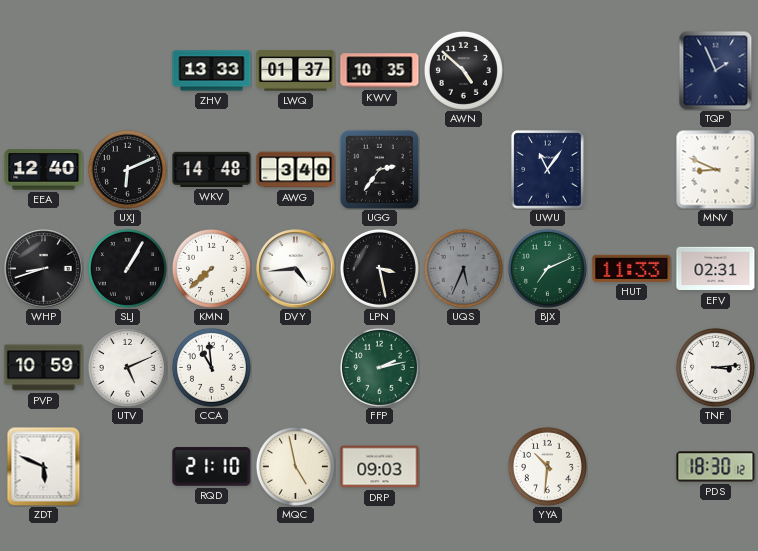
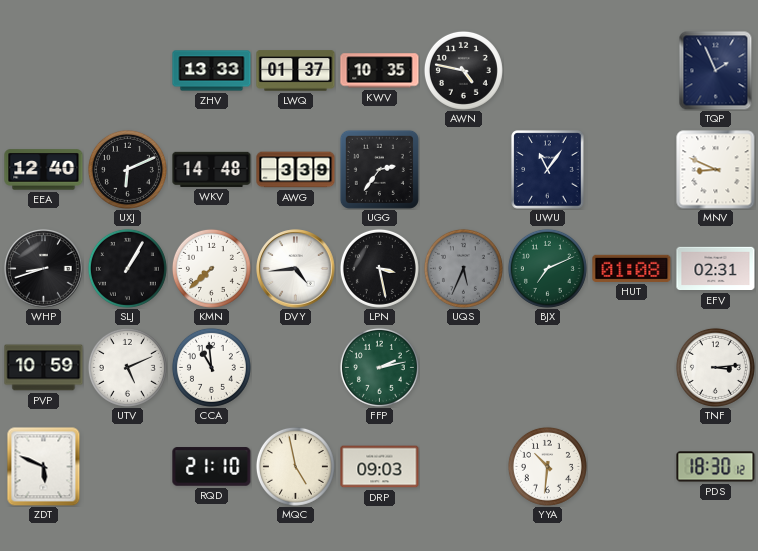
AWN: 4:52 -> 4:47 (463, 70)
AWG: 3:40 -> 3:39 (296, 170)
HUT: 11:33 -> 01:08 (632, 268)
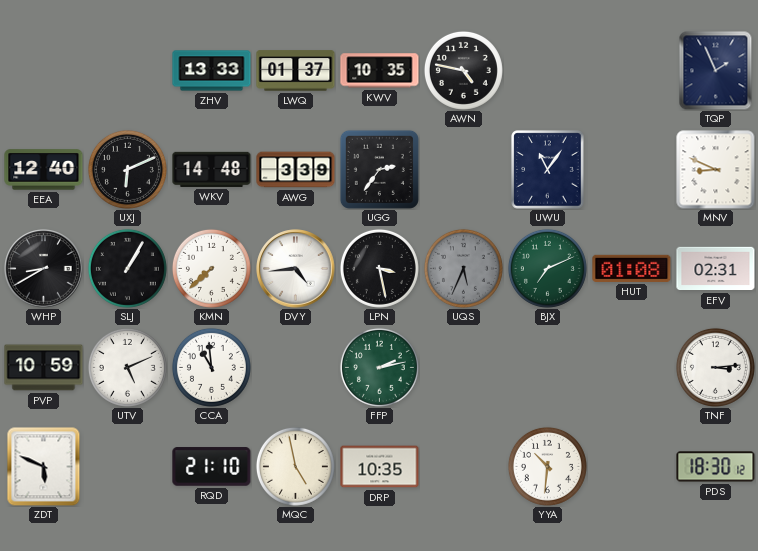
WHP: 8:42 -> 8:40 (44, 269)
DRP: 09:03 -> 10:35 (380, 467)
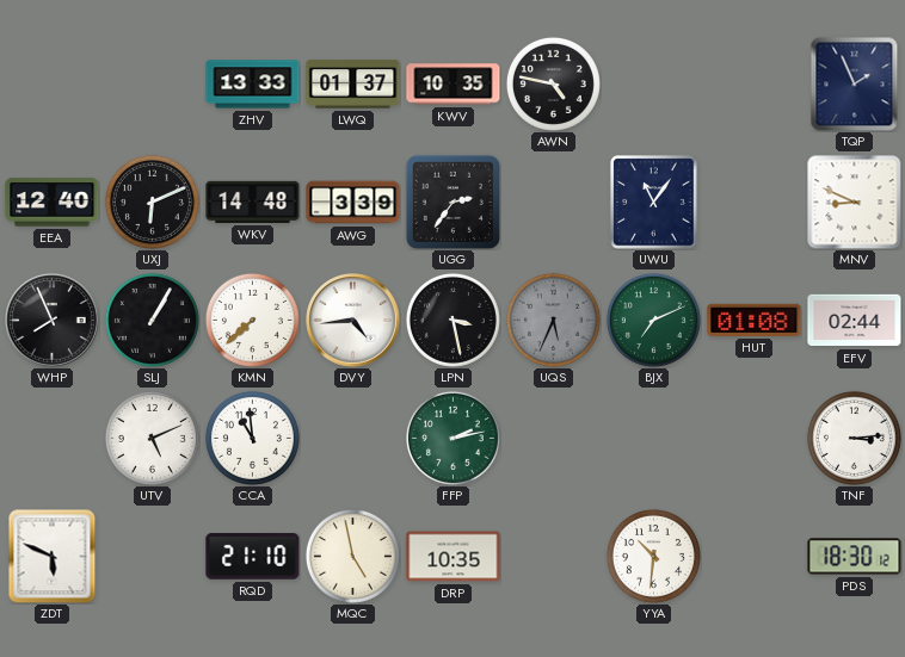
WHP: 8:40 -> 7:56 (53, 321)
EFV: 02:31 -> 02:44 (855, 321)
PVP: 10:59 -> none (44, 368)
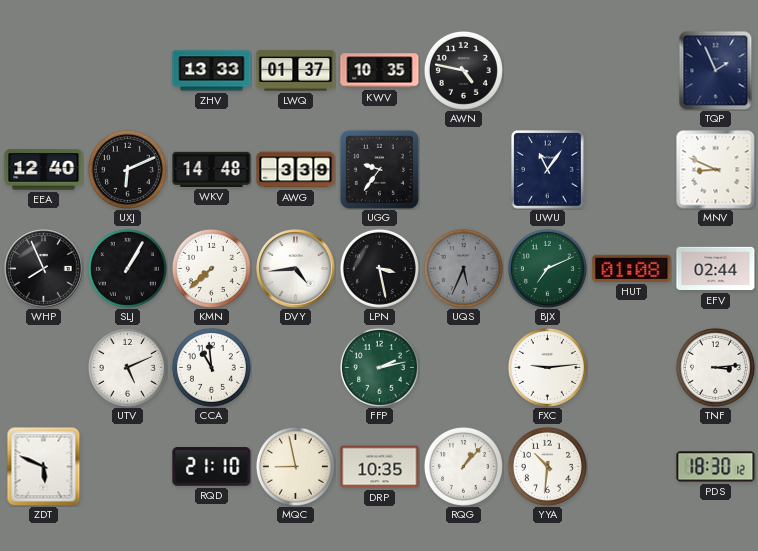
UGG: 2:36 -> 9:36 (379, 169)
FXC: none -> 9:14 (547, 367)
MQC: 4:58 -> 8:58 (295, 466)
RQG: none -> 1:07 (463, 466)
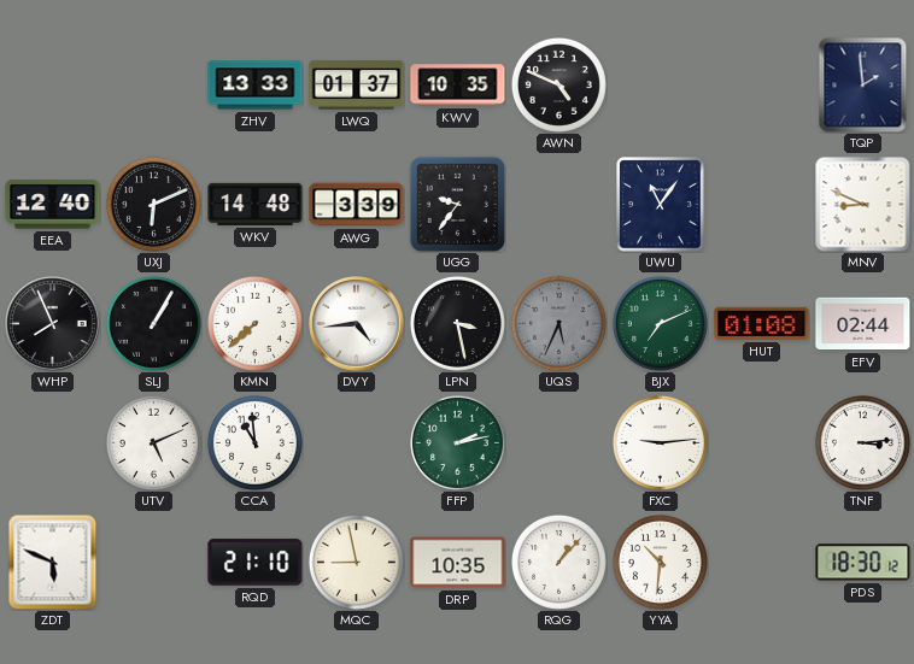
AWN: 4:47 -> 4:49 (558, 84)
TQP: 1:56 -> 1:59 (863, 84)
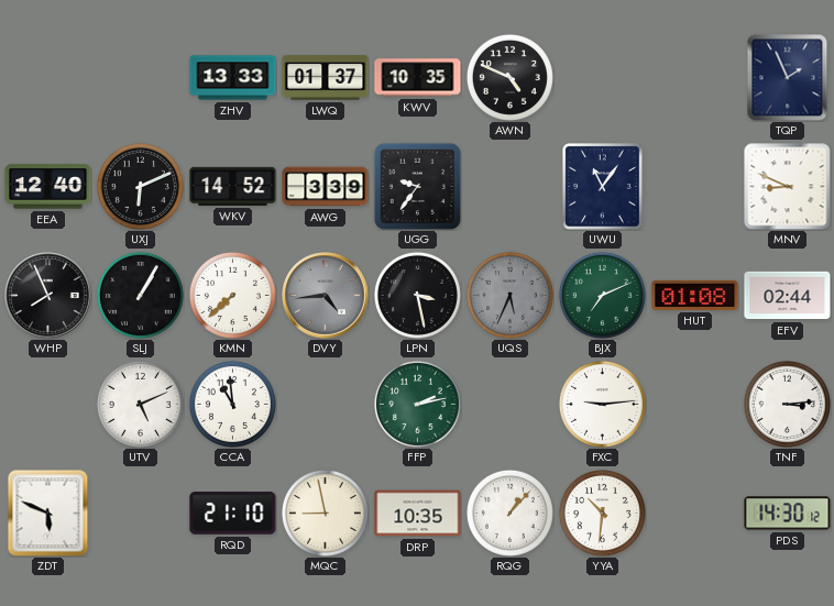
TQP: 1:59 -> 1:56 (788, 77)
WKV: 14:48 -> 14:52 (233, 186)
DVY dial: white -> grey (326, 296)
PDS: 18:30 -> 14:30 (788, 514)
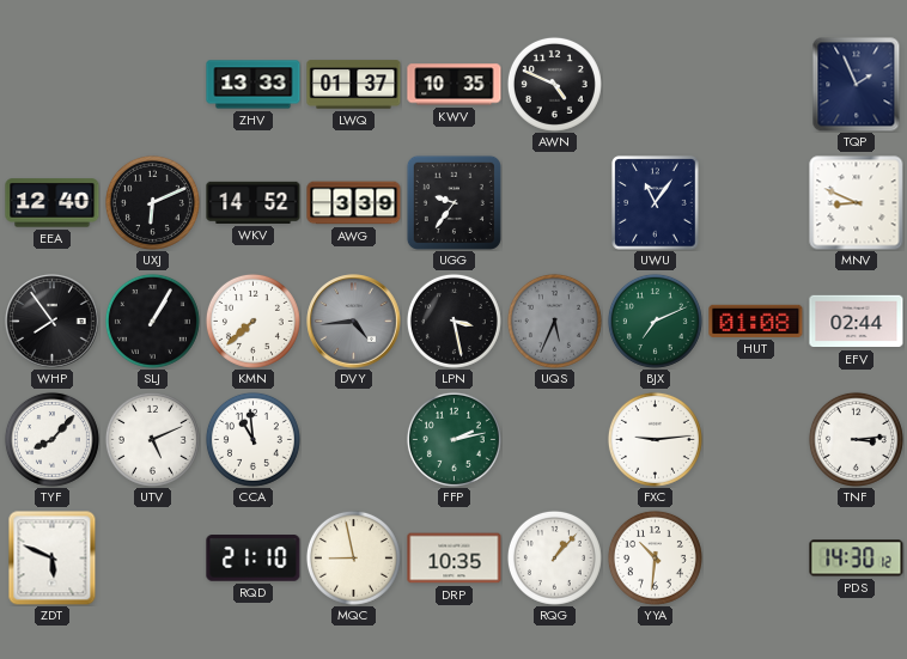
WHP: 7:56 -> 7:54 (53, 322)
TYF: none -> 8:07 (51, 439)
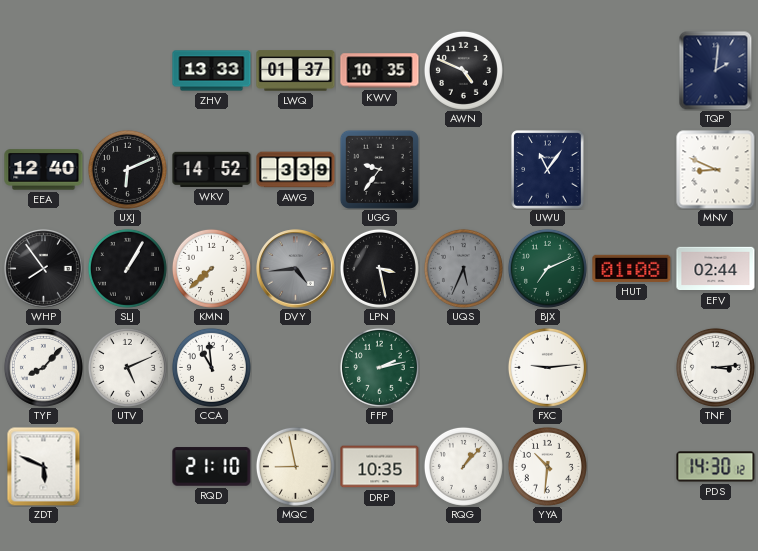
TQP: 1:56 -> 2:01 (716, 70)
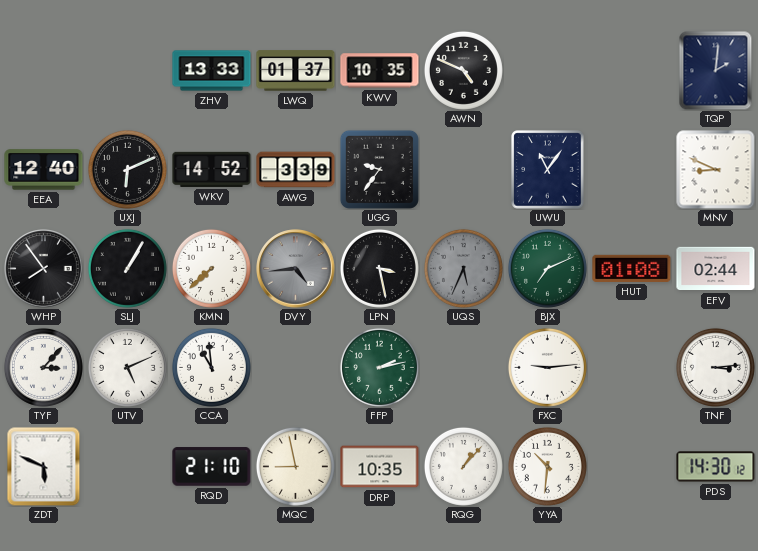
TYF: 8:07 -> 3:07 (43, 367)
